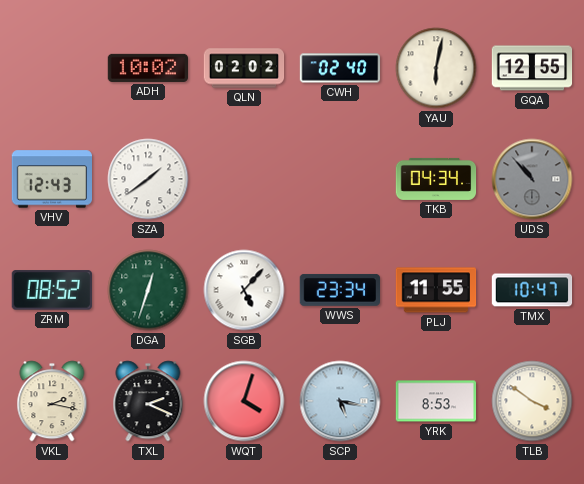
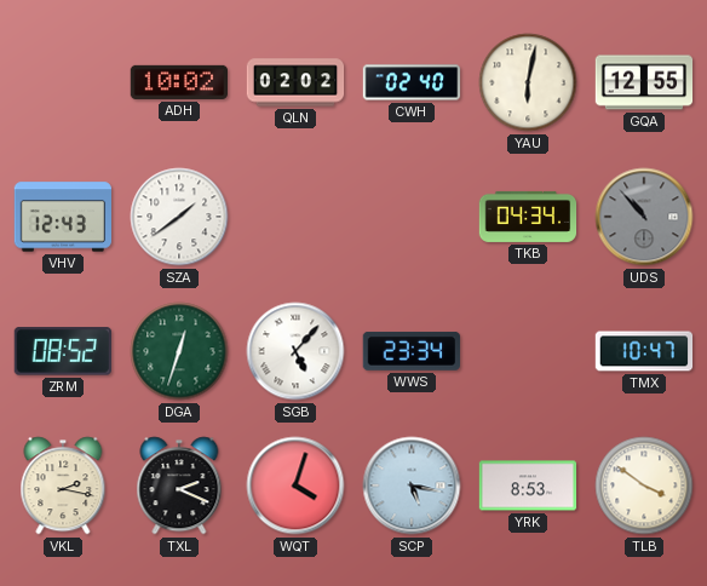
PLJ: 11:55 -> none (436, 290)
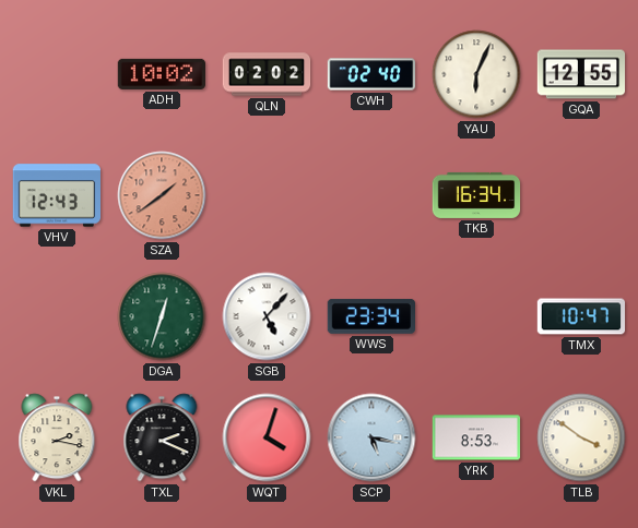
YAU: 6:02 -> 6:04 (476, 74)
SZA dial: white -> salmon (162, 195)
TKB: 04:34 -> 16:34 (476, 195)
UDS: 10:53 -> none (644, 217)
ZRM: 08:52 -> none (63, 351)
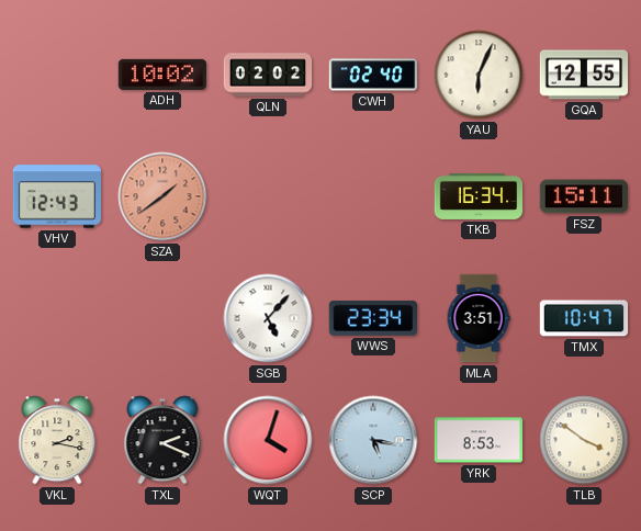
FSZ: none -> 15:11 (583, 196)
DGA: 12:33 -> none (162, 316)
MLA: none -> 3:51 (479, 318)
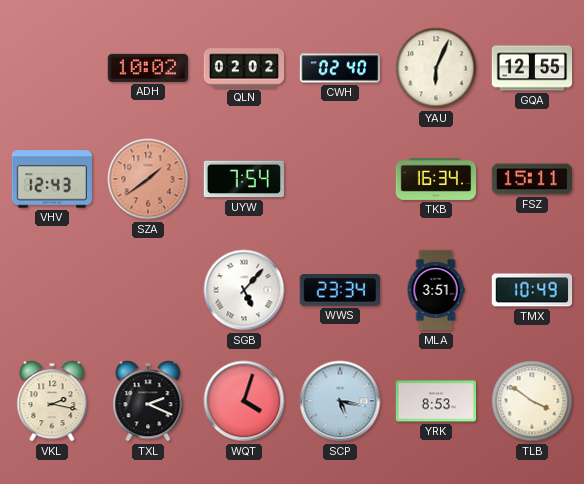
UYW: none -> 7:54 (243, 179)
TMX: 10:47 -> 10:49 (532, 290)
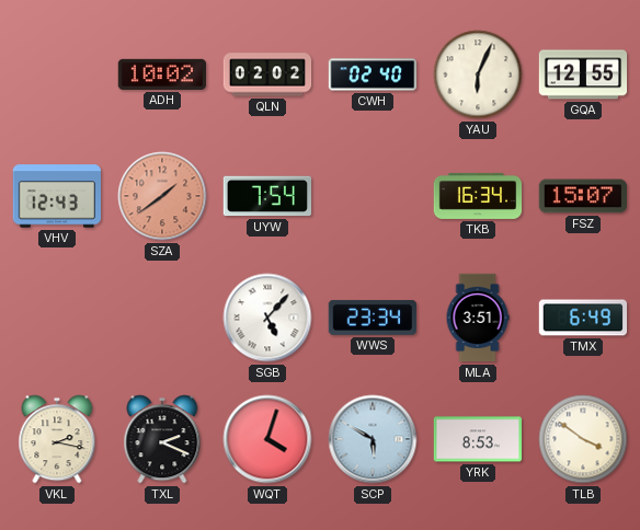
FSZ: 15:11 -> 15:07 (582, 196)
TMX: 10:49 -> 6:49 (583, 318)
SCP: 5:17 -> 5:50 (373, 439)
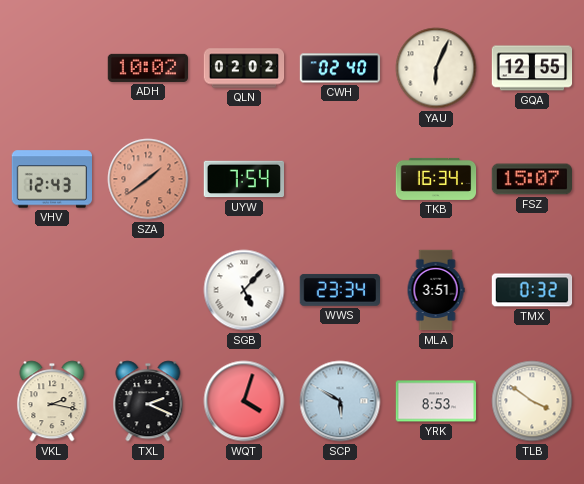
TMX: 6:49 -> 0:32 (532, 290)
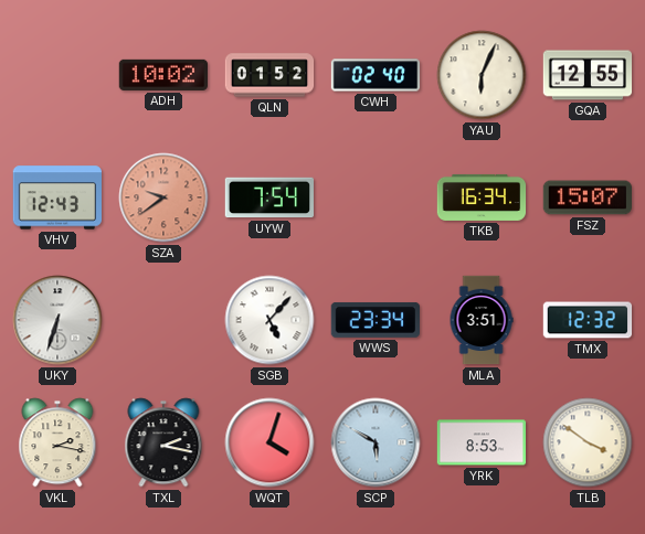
QLN: 02:02 -> 01:52 (269, 75)
SZA: 1:39 -> 9:39 (163, 197)
UKY: none -> 6:33 (57, 320)
TMX: 0:32 -> 12:32 (588, 320)
TXL: 2:19 -> 2:17 (163, 442)
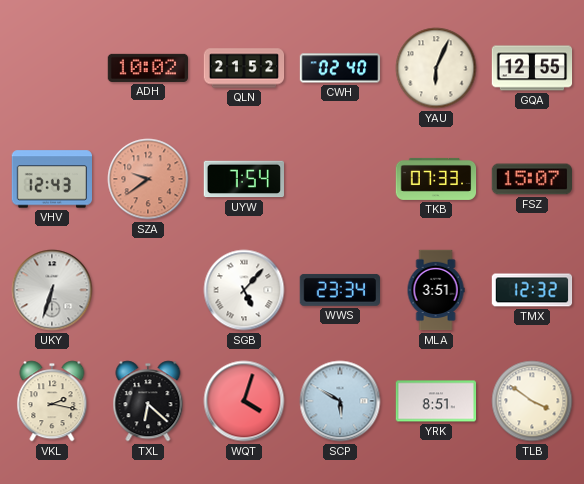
QLN: 01:52 -> 21:52 (244, 68)
TKB: 16:34 -> 07:33 (436, 179)
TXL: 2:17 -> 6:22 (148, 401)
YRK: 8:53 -> 8:51 (436, 401)
